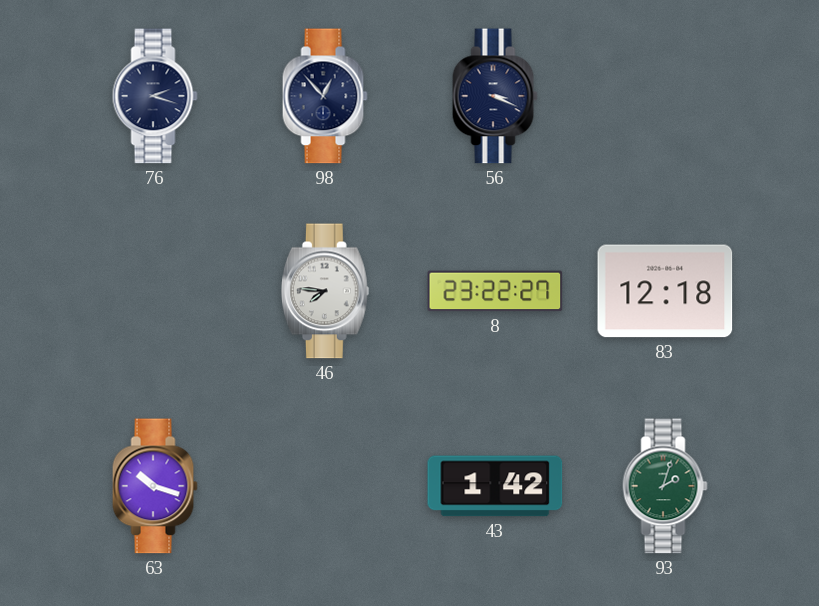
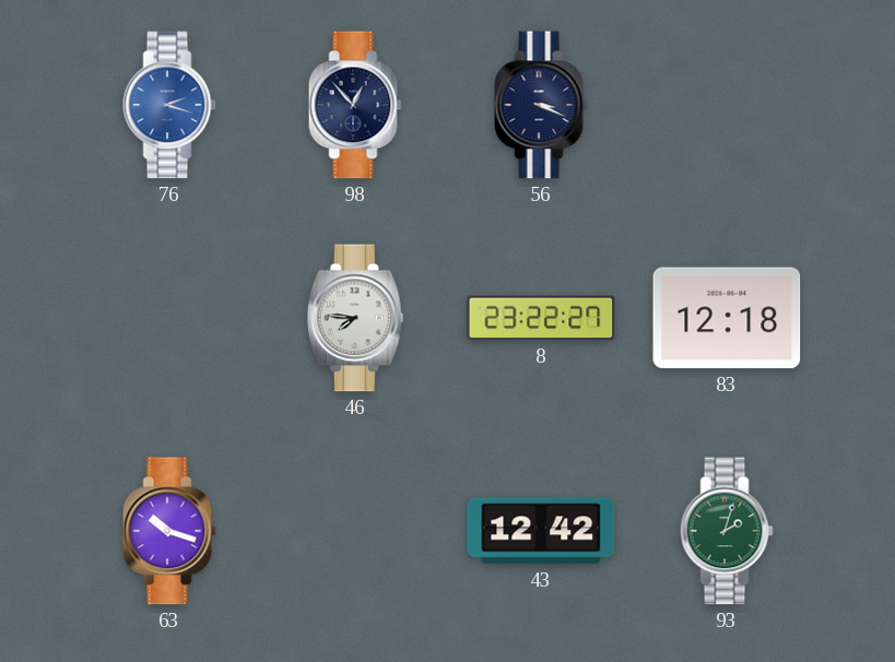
76 dial: navy -> blue (169, 105)
43: 1:42 -> 12:42 (541, 531)
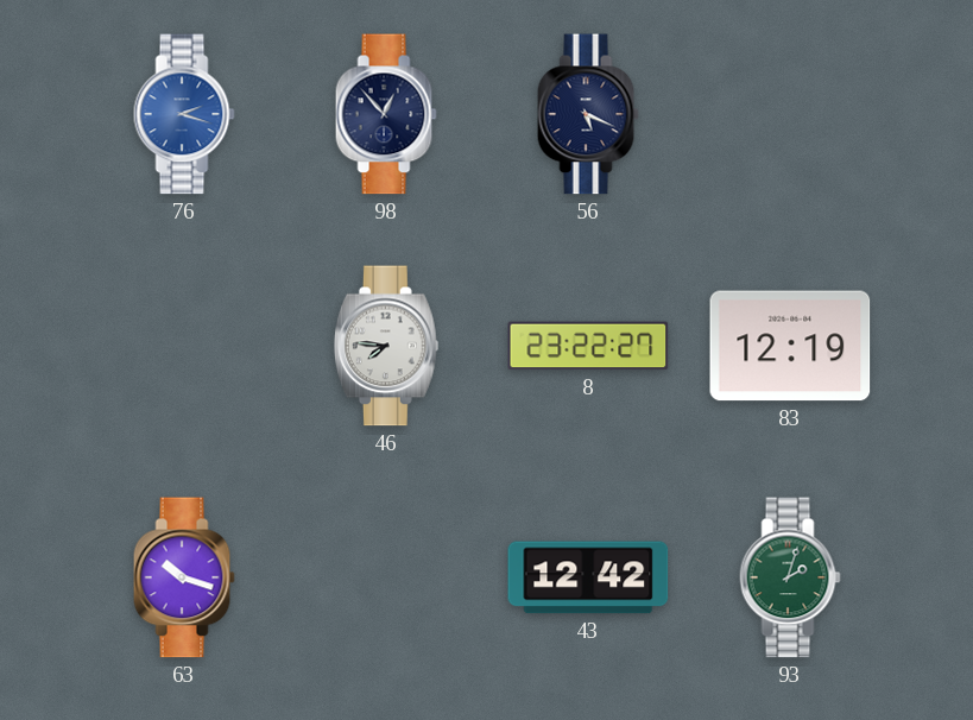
56: 3:19 -> 5:19 (588, 114)
83: 12:18 -> 12:19 (790, 346)
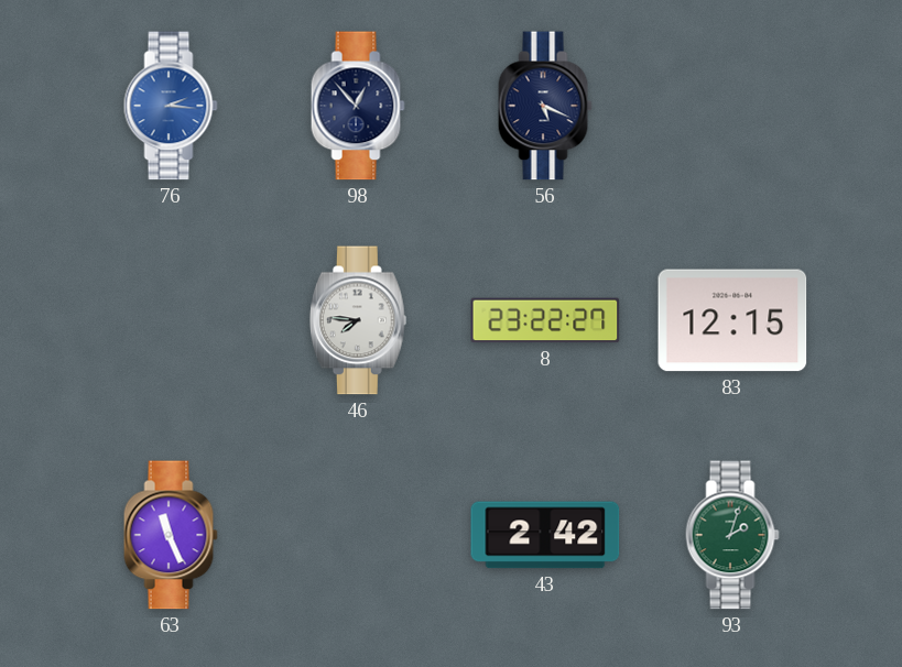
76: 2:18 -> 2:16 (171, 106)
83: 12:19 -> 12:15 (732, 320)
63: 10:18 -> 11:26 (171, 535)
43: 12:42 -> 2:42 (545, 535)
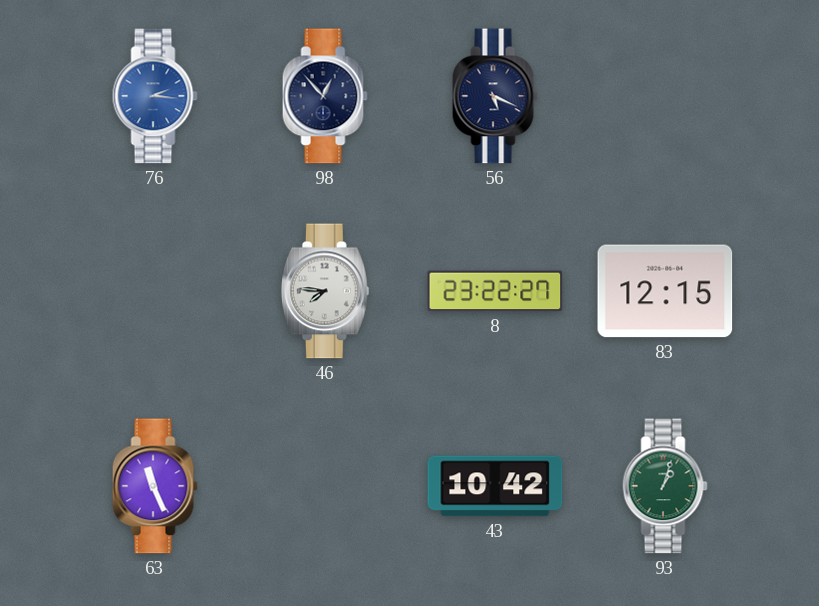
43: 2:42 -> 10:42 (495, 486)
93: 2:03 -> 1:03 (665, 486)
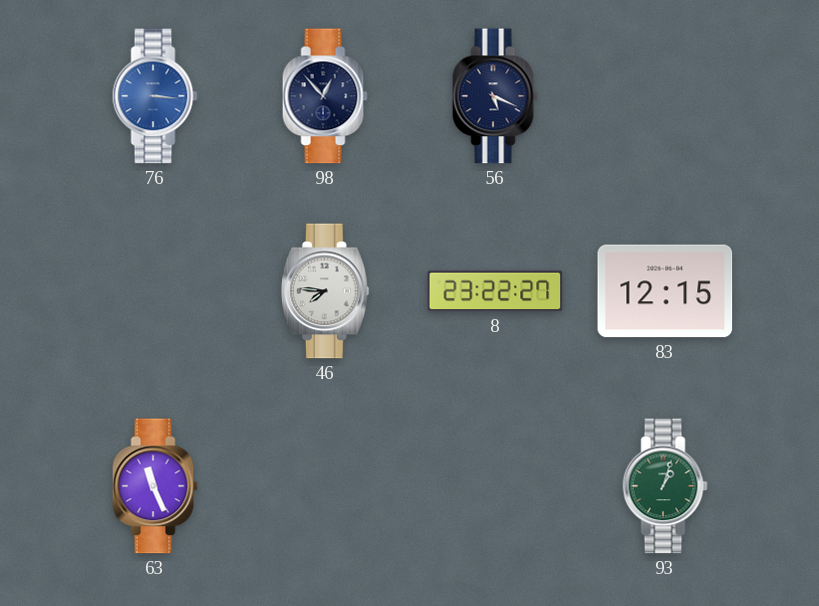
76: 2:16 -> 3:16 (155, 96)
43: 10:42 -> none (495, 486)
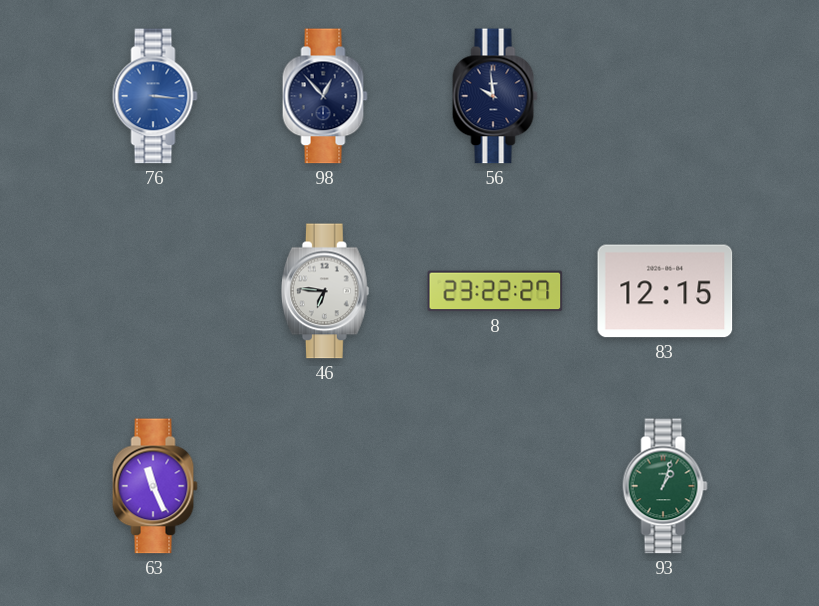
56: 5:19 -> 9:59 (495, 96)
46: 7:46 -> 6:46 (325, 291)
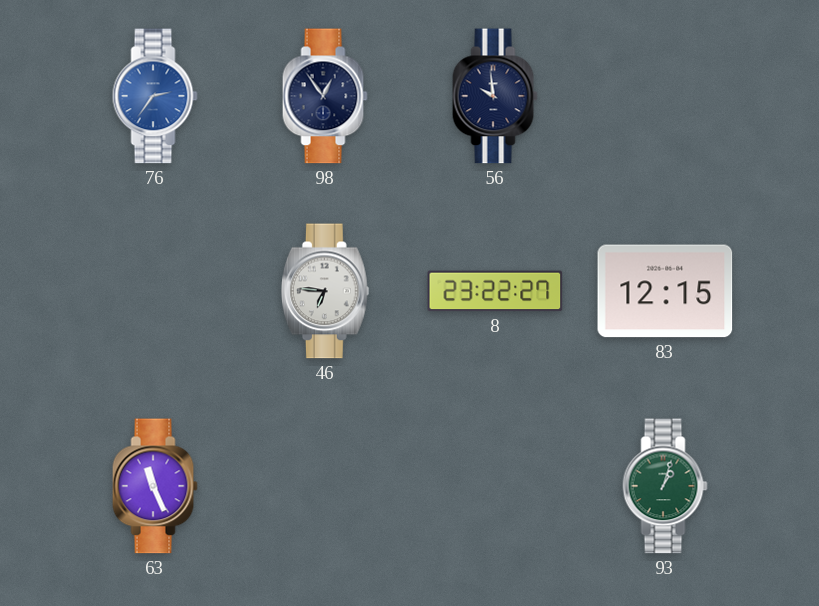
76: 3:16 -> 2:36 (155, 96)
98: 12:53 -> 12:54 (325, 96)
